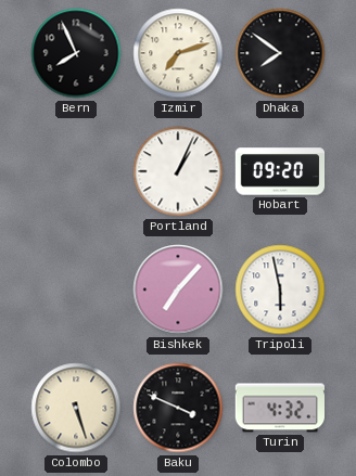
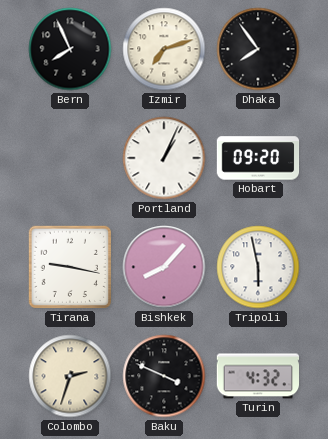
Dhaka: 7:51 -> 7:54 (258, 49)
Tirana: none -> 9:17 (70, 267)
Bishkek: 7:07 -> 8:07 (164, 267)
Colombo: 5:27 -> 2:33 (70, 376)
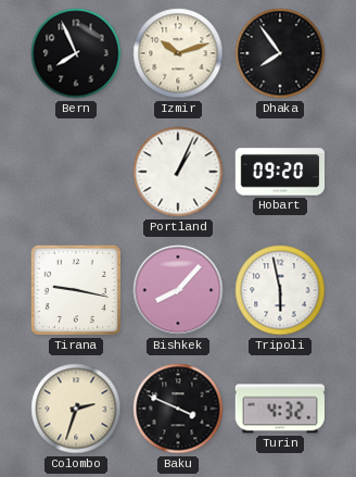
Izmir: 7:12 -> 10:12 (178, 53)
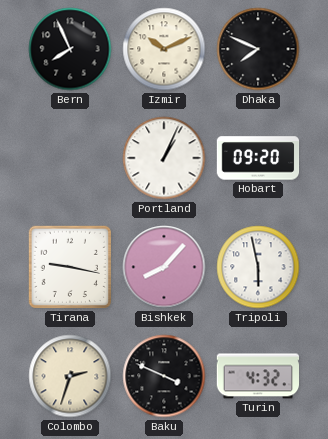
Izmir: 10:12 -> 10:11 (164, 49)
Dhaka: 7:54 -> 7:49 (258, 49)
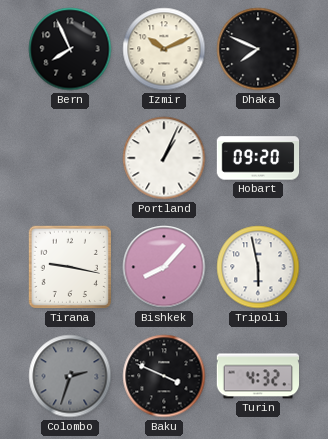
Colombo dial: cream -> grey (70, 376)
